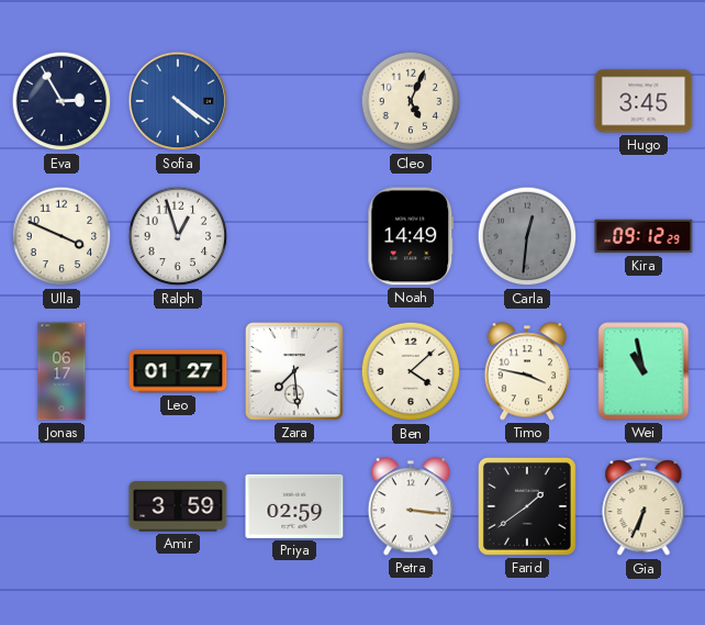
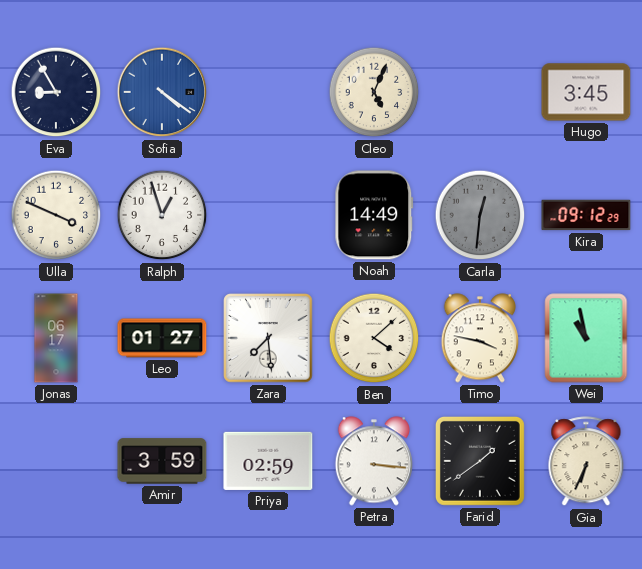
Eva: 2:55 -> 8:55 (56, 92)
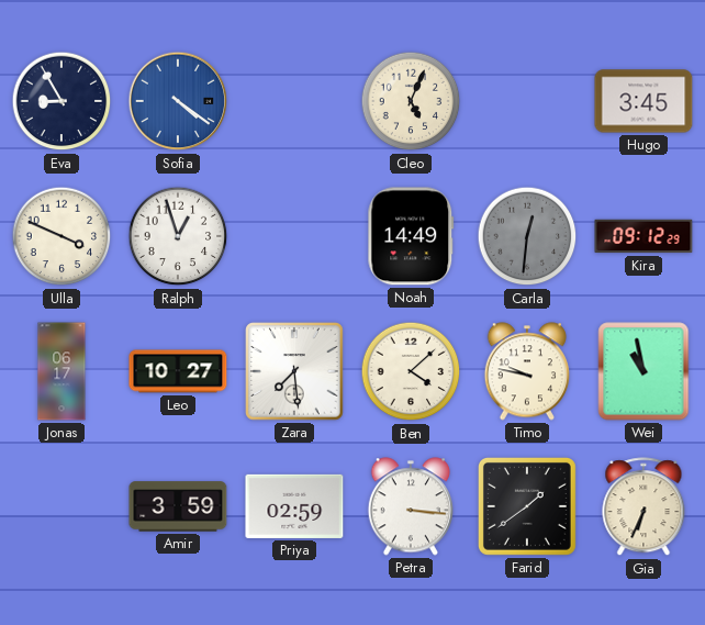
Leo: 01:27 -> 10:27 (178, 371)
Timo: 3:47 -> 9:47 (526, 371)
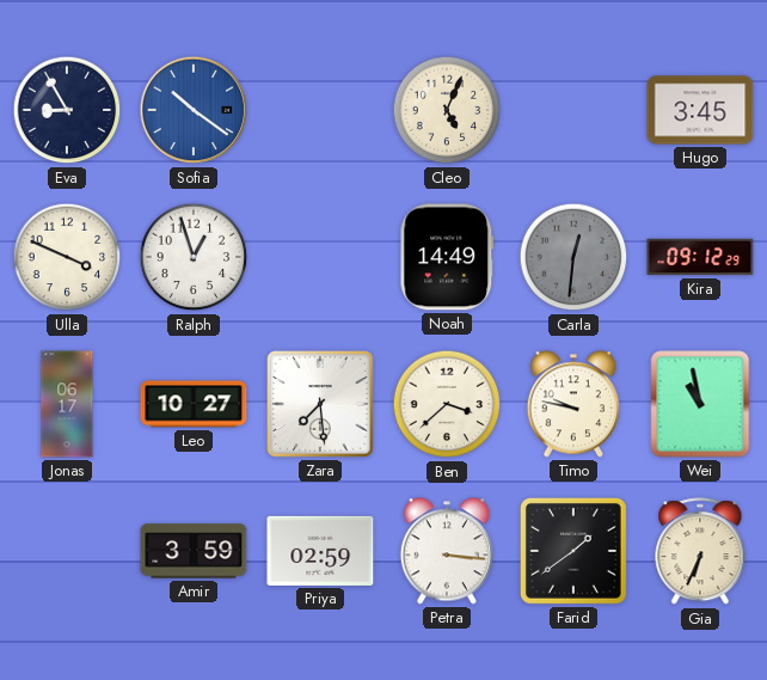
Sofia: 4:21 -> 10:21 (194, 110)
Ben: 4:08 -> 3:38 (447, 404)
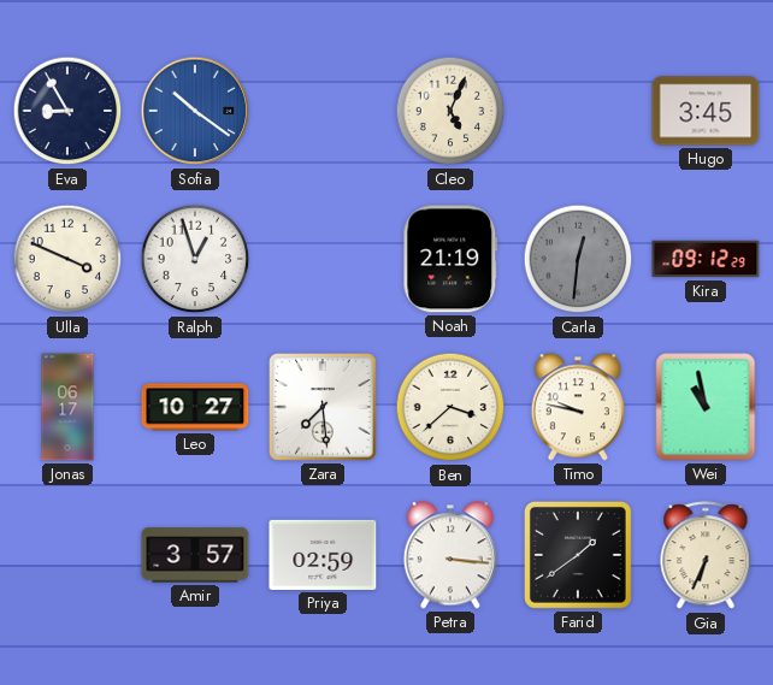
Noah: 14:49 -> 21:19 (450, 259)
Amir: 3:59 -> 3:57 (195, 555)
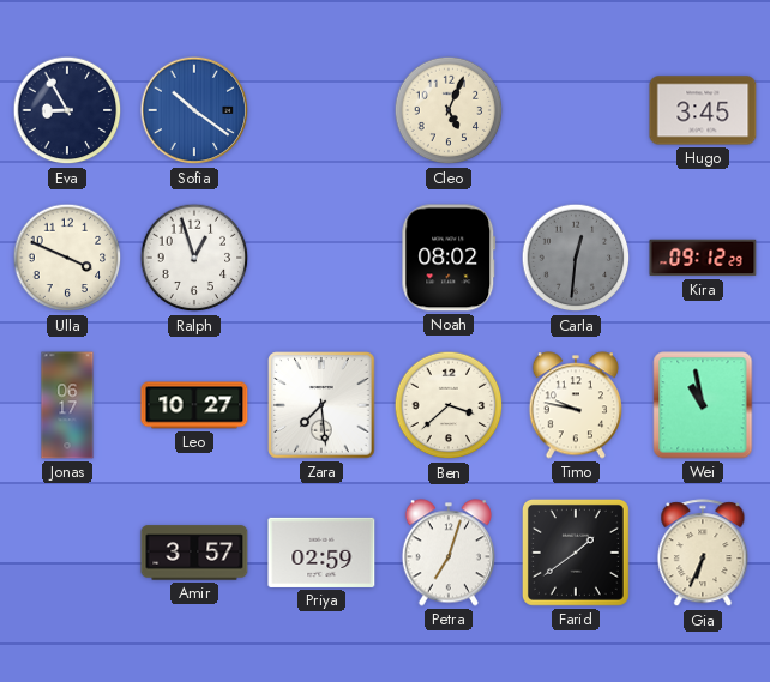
Noah: 21:19 -> 08:02 (449, 258)
Petra: 3:16 -> 7:03 (447, 553)
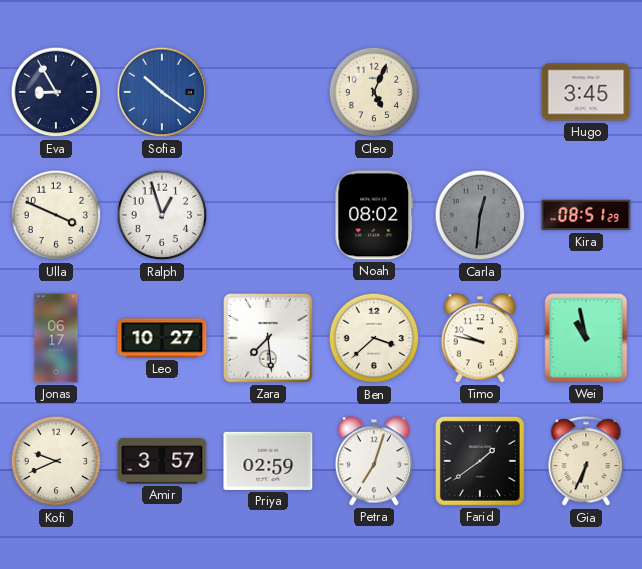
Kira: 09:12 -> 08:51 (586, 215)
Kofi: none -> 9:41 (56, 461)
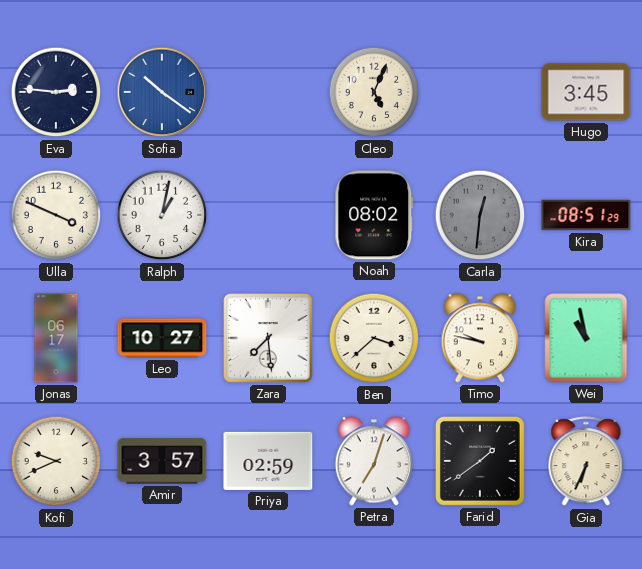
Eva: 8:55 -> 2:46 (56, 92)
Ralph: 12:57 -> 1:02 (162, 215)
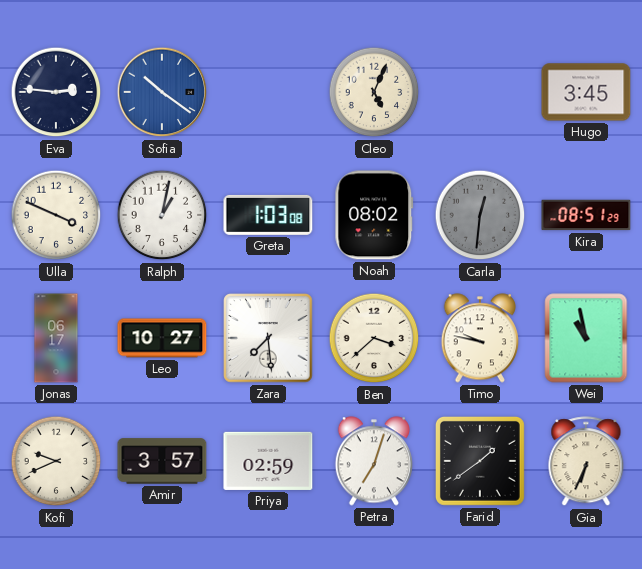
Greta: none -> 1:03 (268, 215)
